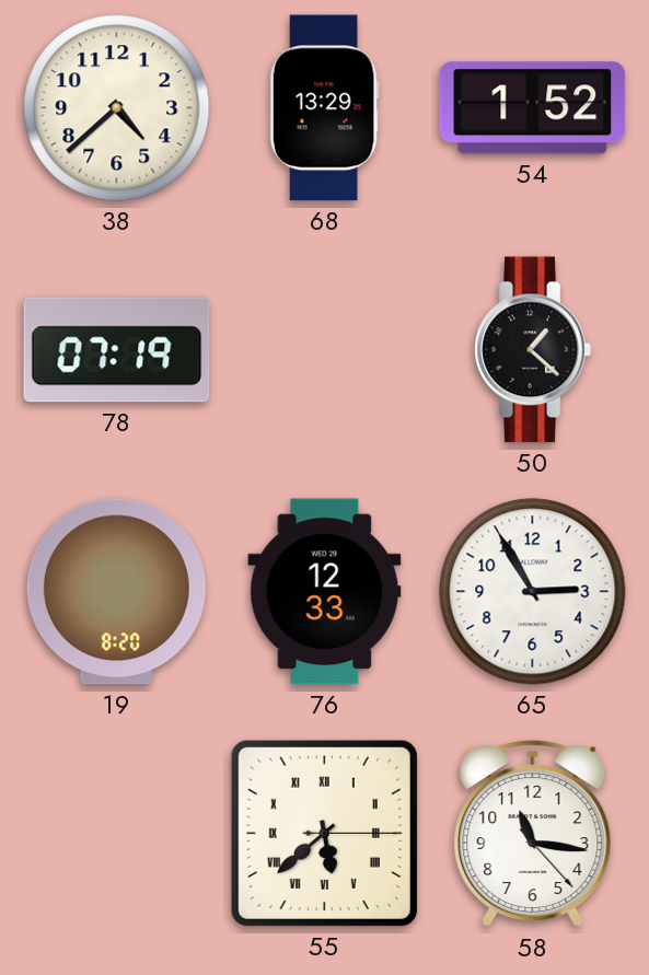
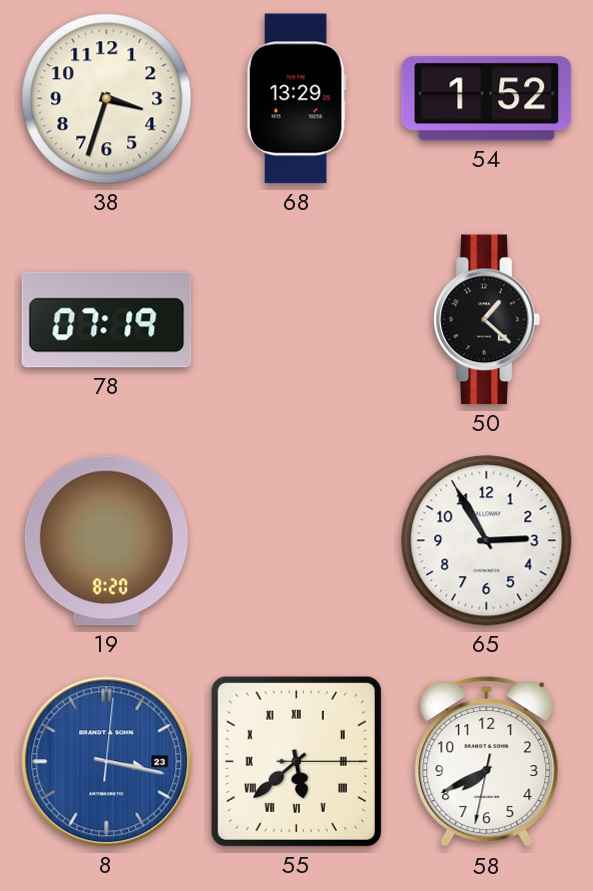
38: 4:38 -> 3:33 (107, 99)
76: 12:33 -> none (325, 592)
8: none -> 3:17 (107, 762)
58: 11:16 -> 7:40 (487, 762)
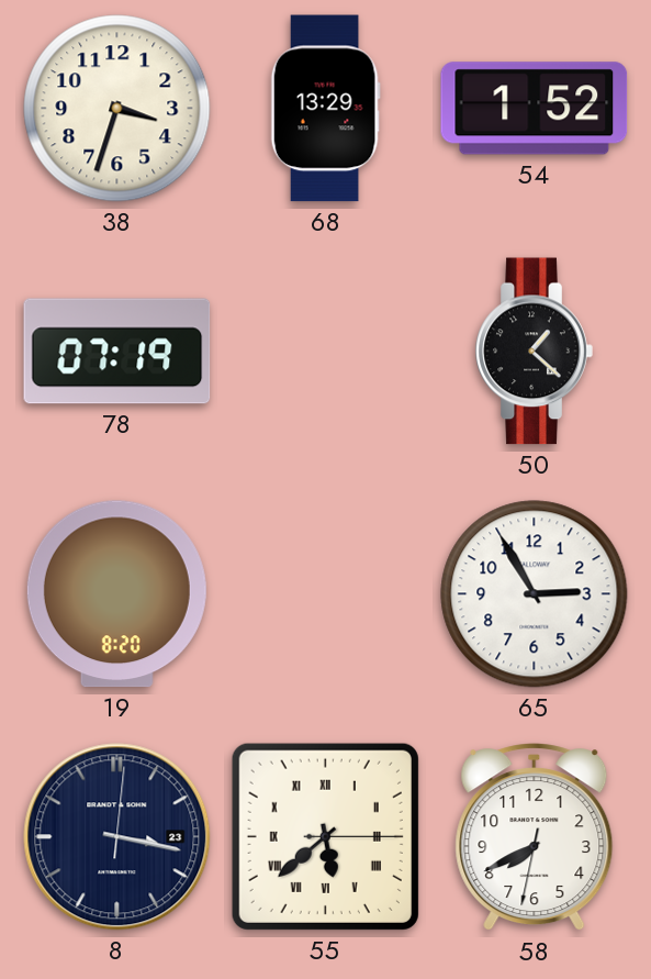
8 dial: blue -> navy (117, 837)
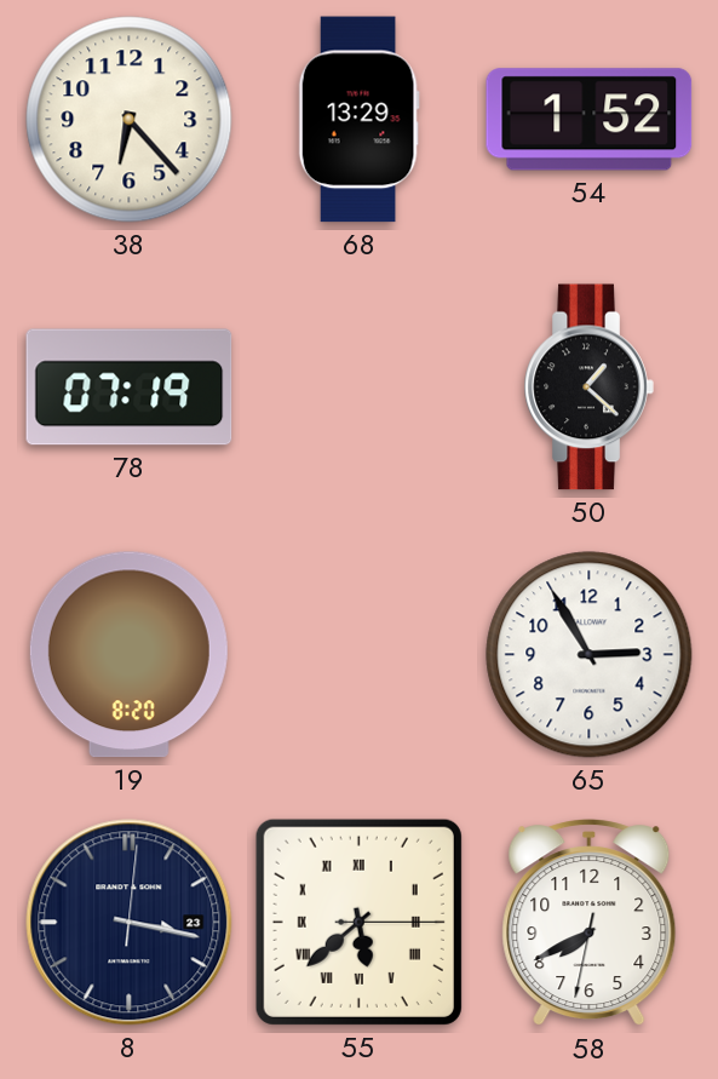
38: 3:33 -> 6:23 (130, 120)
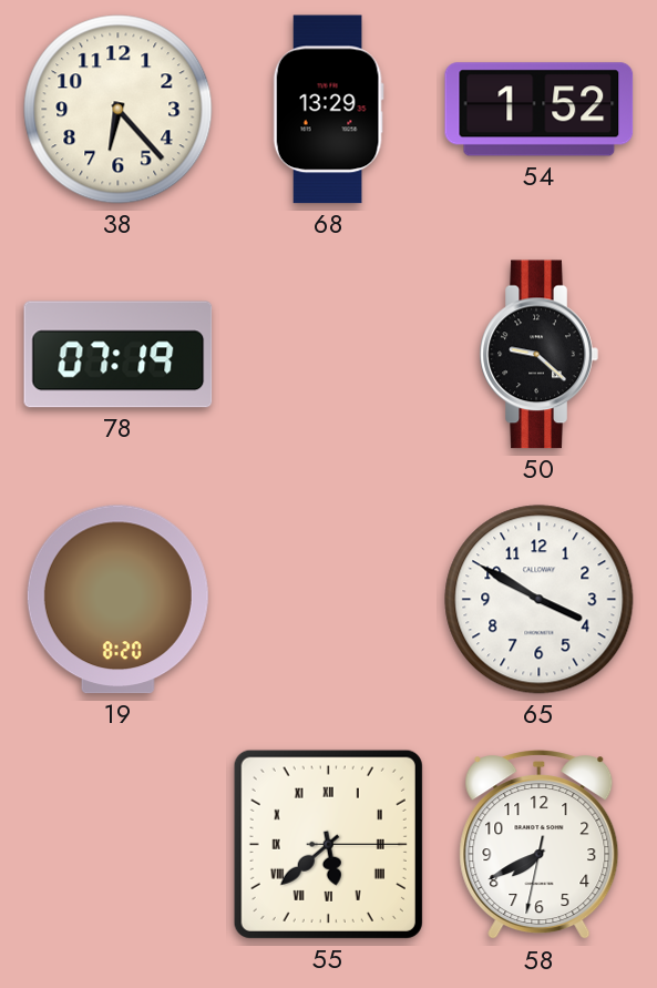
50: 1:22 -> 9:22 (538, 355)
65: 2:55 -> 3:50 (540, 600)
8: 3:17 -> none (130, 923)
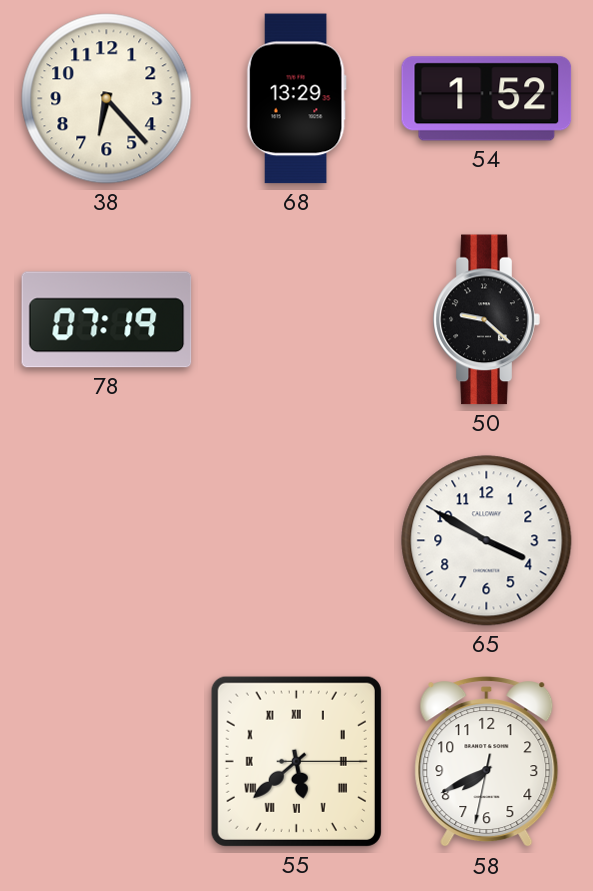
19: 8:20 -> none (117, 600)
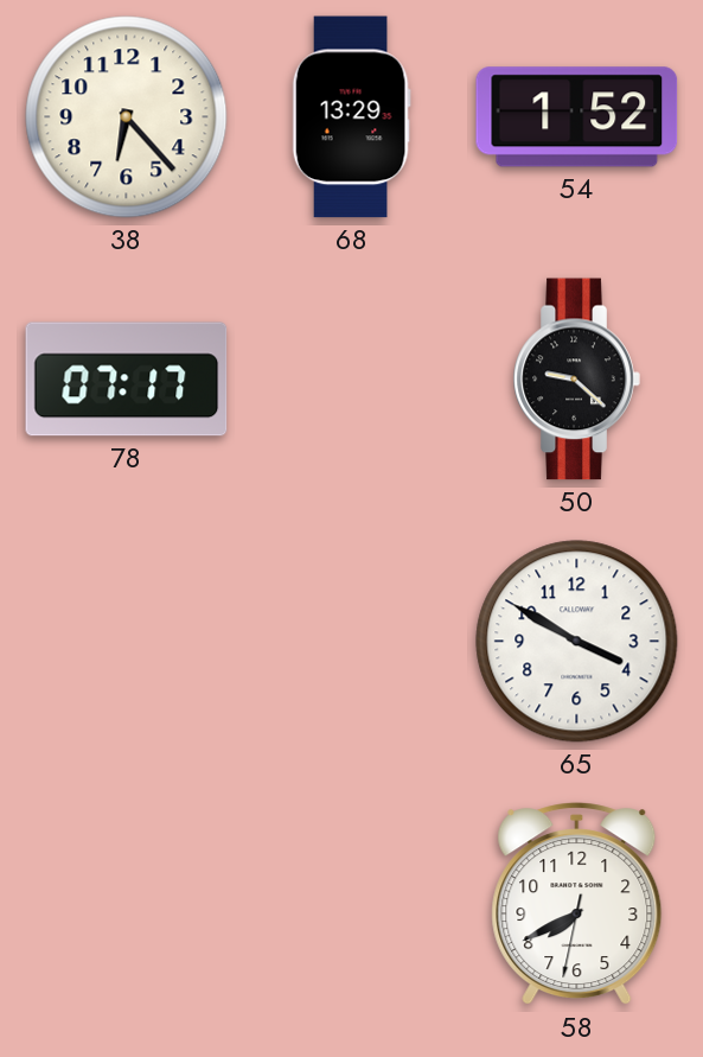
78: 07:19 -> 07:17 (127, 380)
55: 5:38 -> none (296, 761)
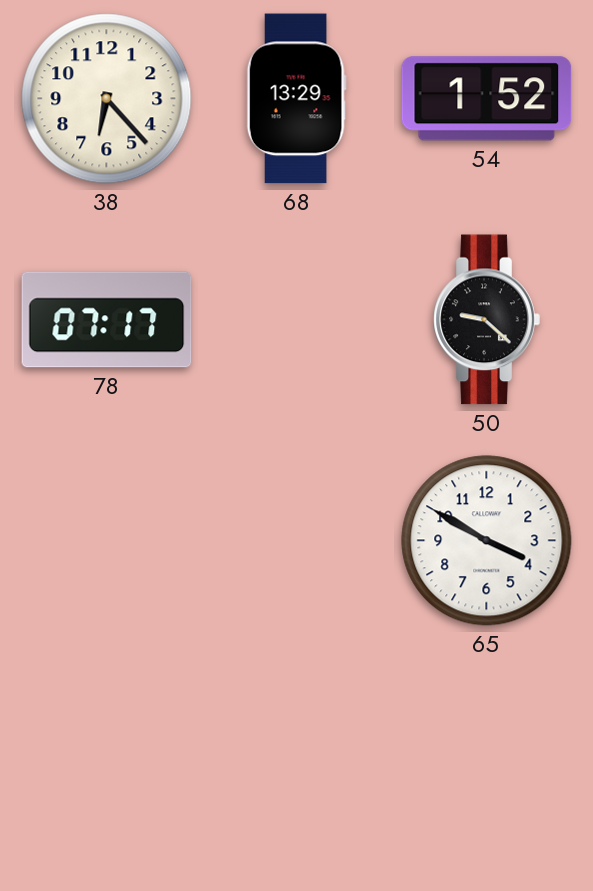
58: 7:40 -> none (577, 904)
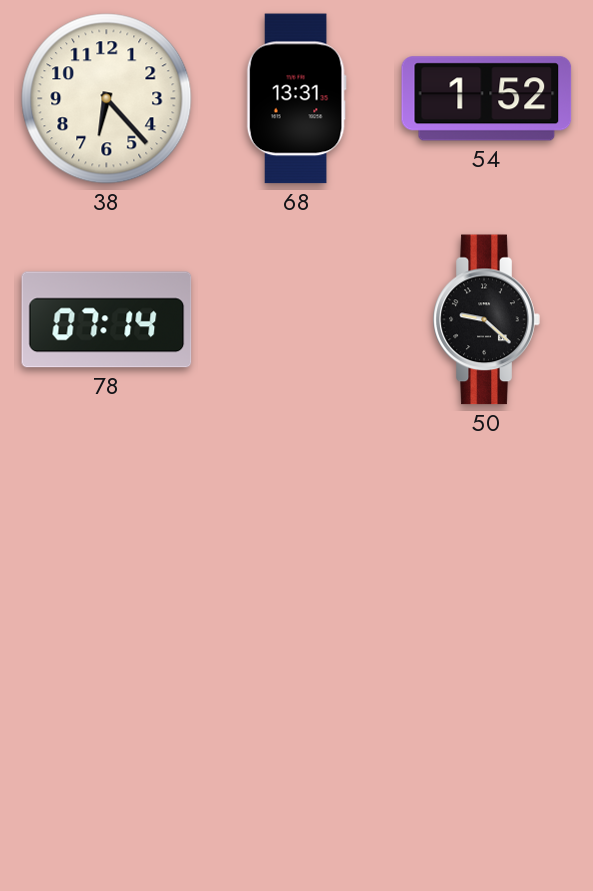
68: 13:29 -> 13:31 (296, 99)
78: 07:17 -> 07:14 (107, 320)
65: 3:50 -> none (487, 541)
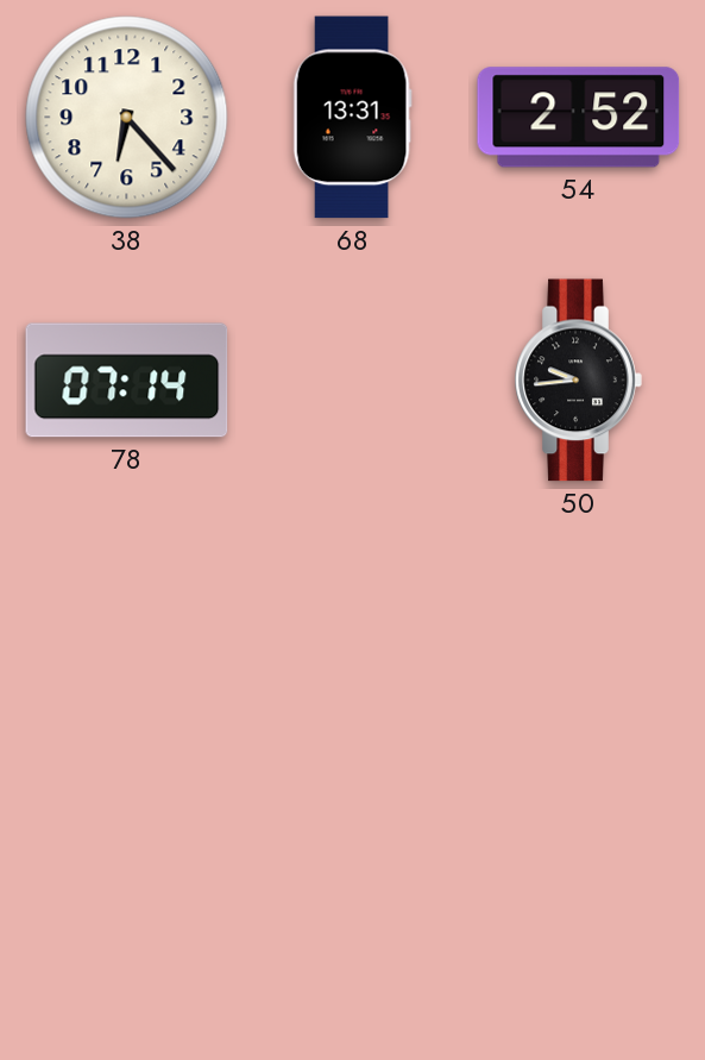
54: 1:52 -> 2:52 (579, 118)
50: 9:22 -> 9:44 (578, 381)
